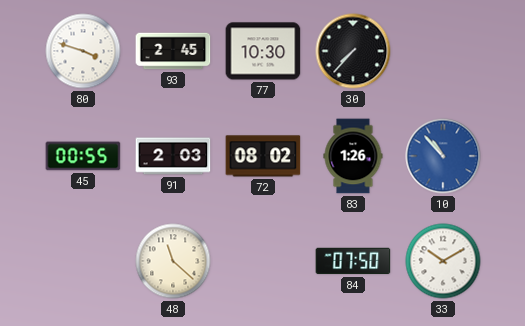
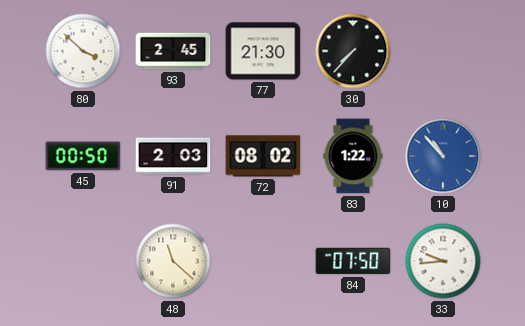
80: 3:48 -> 3:52 (83, 51)
77: 10:30 -> 21:30 (263, 51)
45: 00:55 -> 00:50 (83, 156)
83: 1:26 -> 1:22 (353, 156)
33: 10:10 -> 9:44 (443, 261)
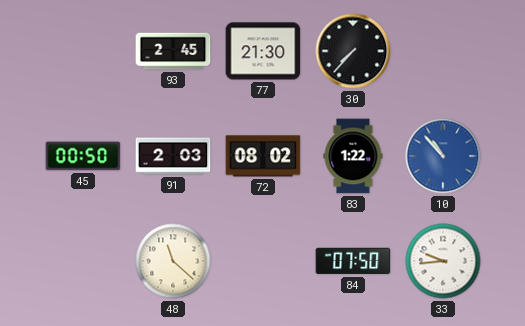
80: 3:52 -> none (83, 51)
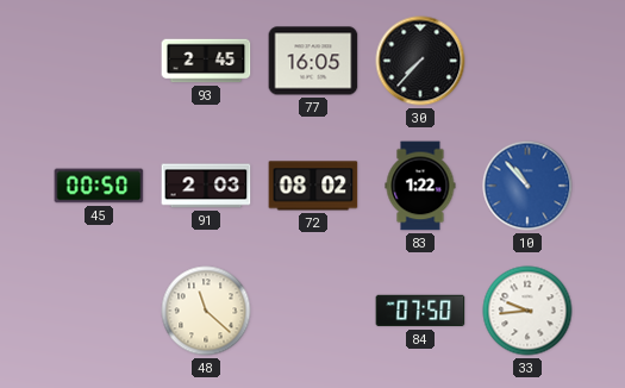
77: 21:30 -> 16:05 (313, 61)
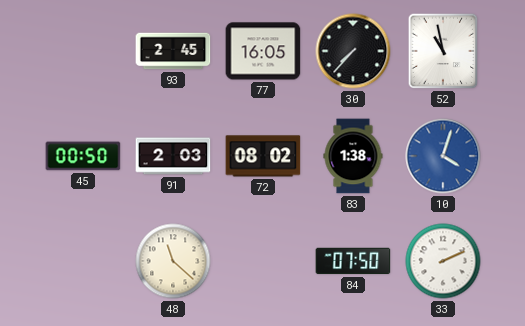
52: none -> 10:58 (443, 51)
83: 1:22 -> 1:38 (353, 156)
10: 10:53 -> 4:03 (443, 156)
33: 9:44 -> 2:11 (443, 261)
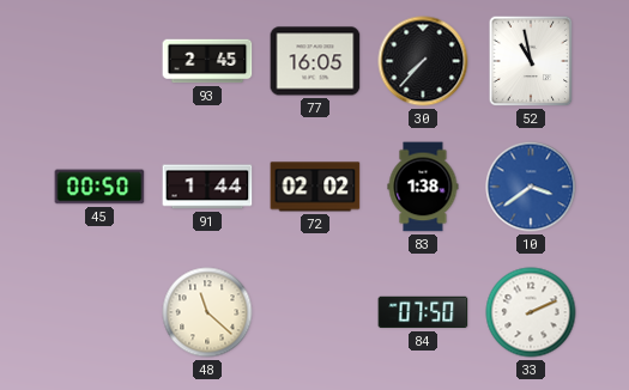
91: 2:03 -> 1:44 (207, 187)
72: 08:02 -> 02:02 (315, 187)
10: 4:03 -> 3:39 (531, 187)
